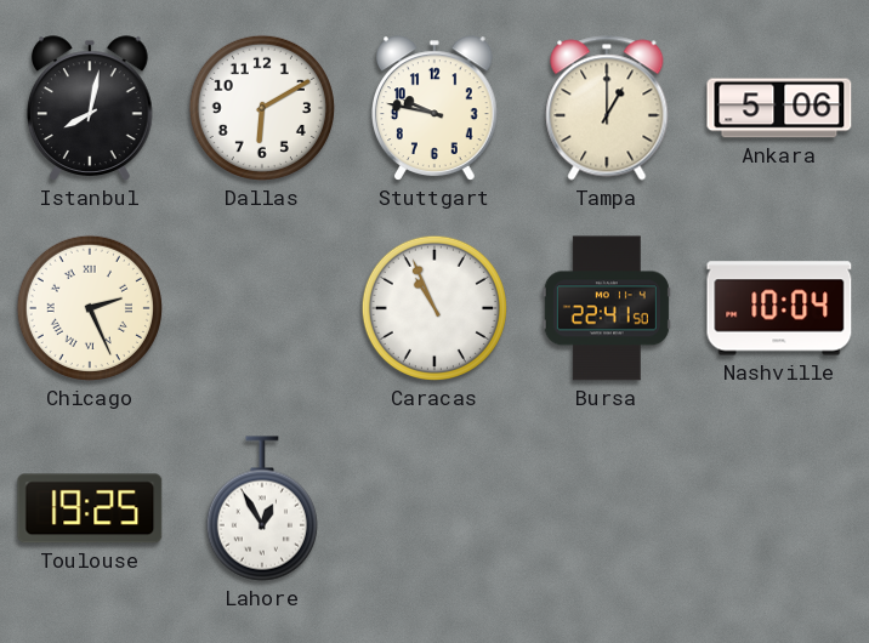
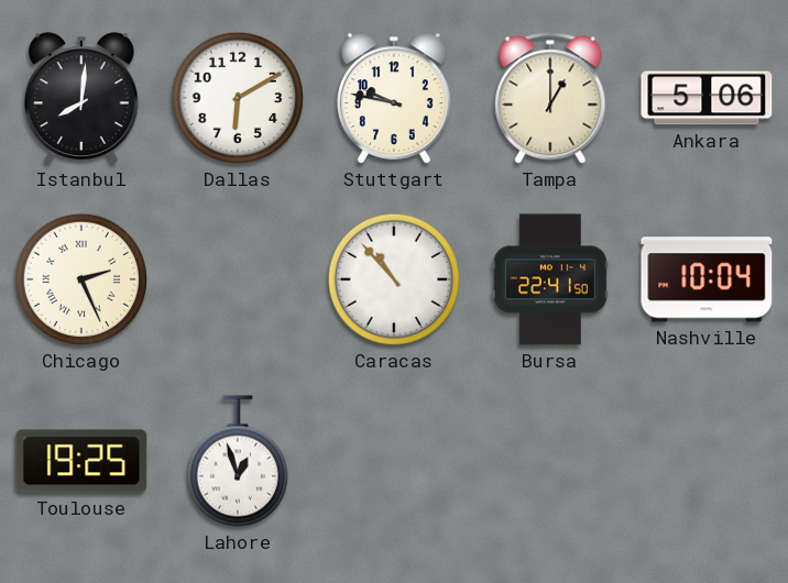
Istanbul: 8:02 -> 8:01 (83, 98)
Caracas: 10:56 -> 10:53 (394, 279)
Lahore: 12:55 -> 12:57 (238, 461)
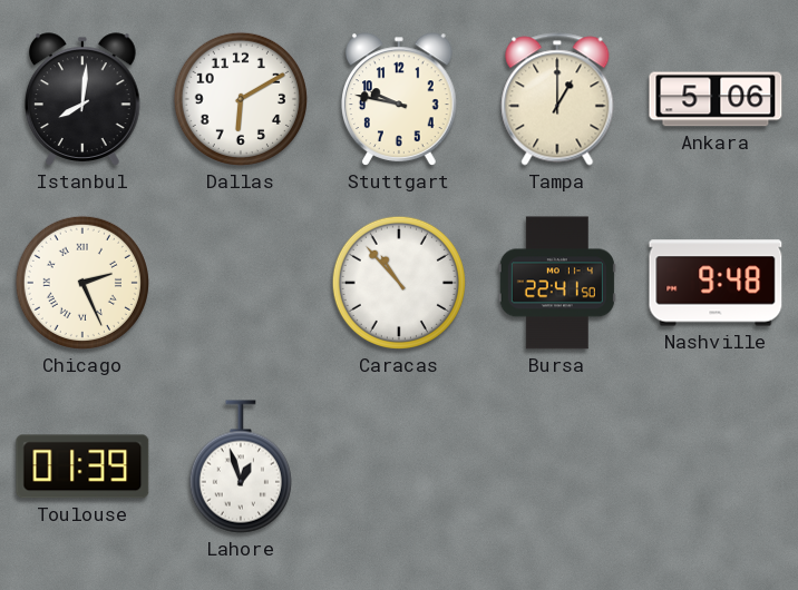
Nashville: 10:04 -> 9:48 (716, 283)
Toulouse: 19:25 -> 01:39 (82, 466)
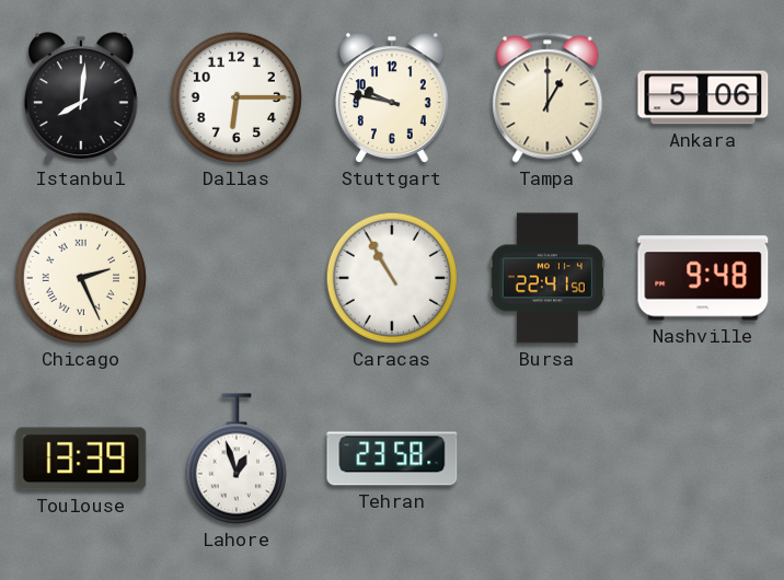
Dallas: 6:10 -> 6:15 (237, 97)
Caracas: 10:53 -> 10:55 (392, 278)
Toulouse: 01:39 -> 13:39 (81, 459)
Tehran: none -> 23:58 (392, 459)
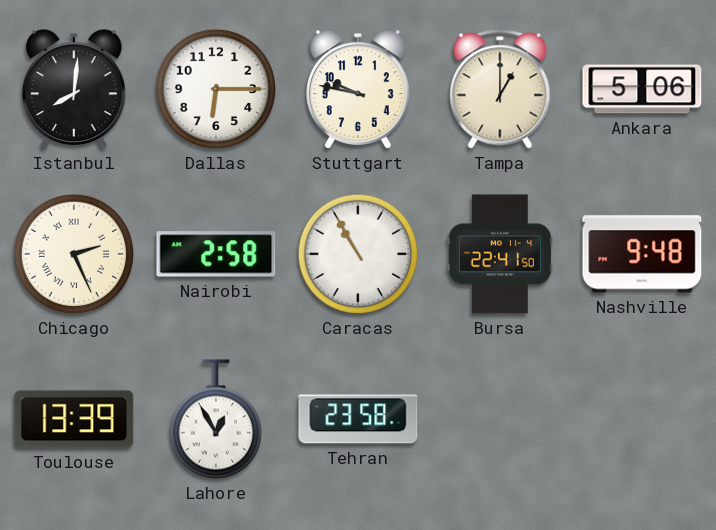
Nairobi: none -> 2:58 (216, 254)
Lahore: 12:57 -> 12:55 (216, 419)
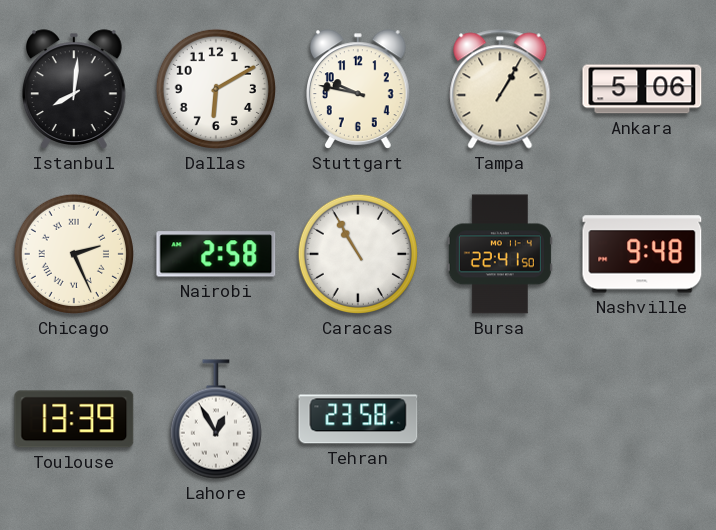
Dallas: 6:15 -> 6:10 (216, 89)
Tampa: 1:00 -> 1:05 (500, 89)
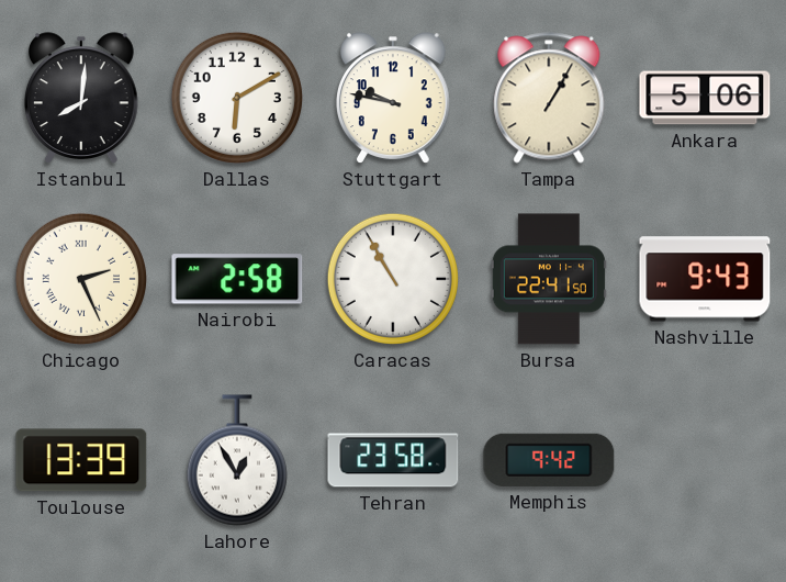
Nashville: 9:48 -> 9:43 (705, 279)
Memphis: none -> 9:42 (549, 460)
